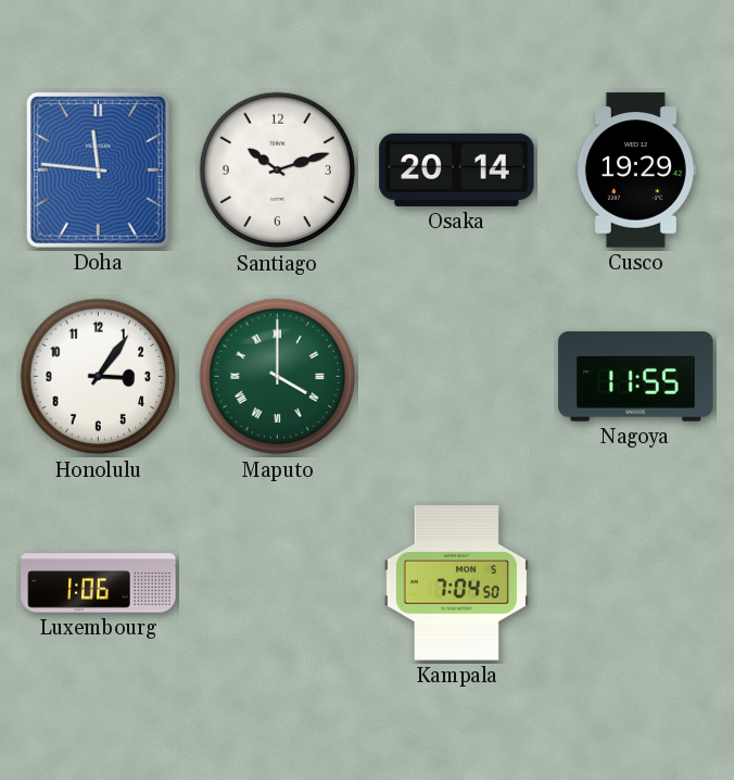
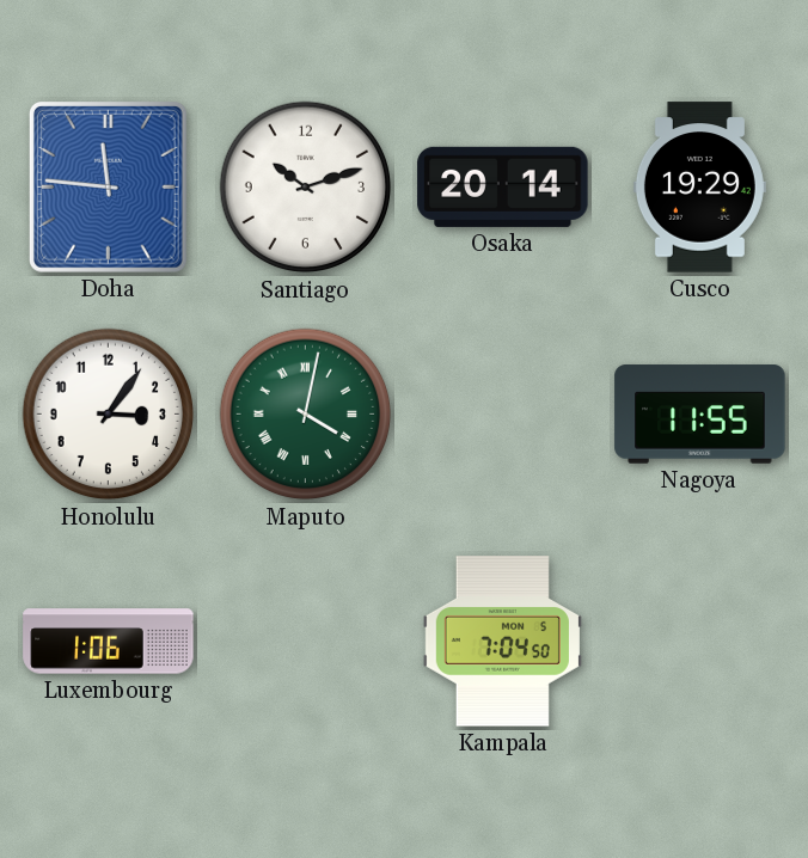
Maputo: 4:00 -> 4:02 (306, 415)
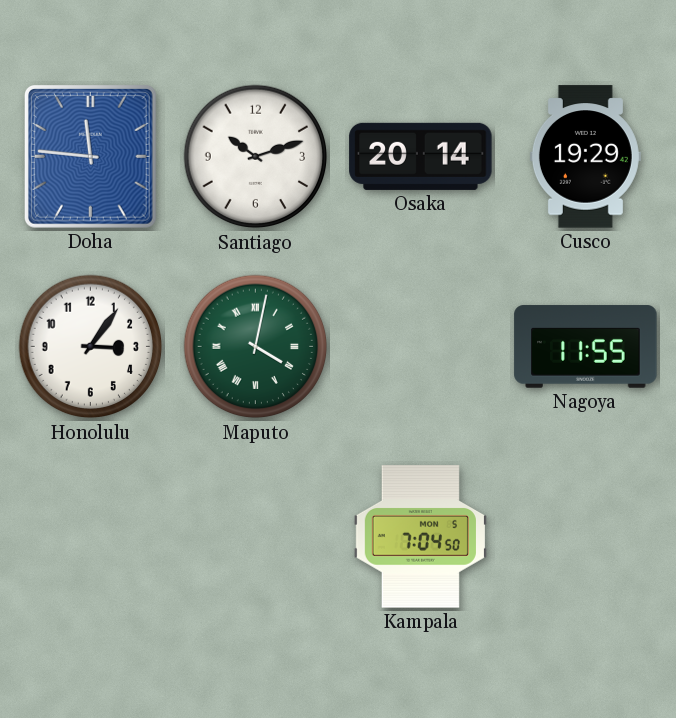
Luxembourg: 1:06 -> none (109, 642)
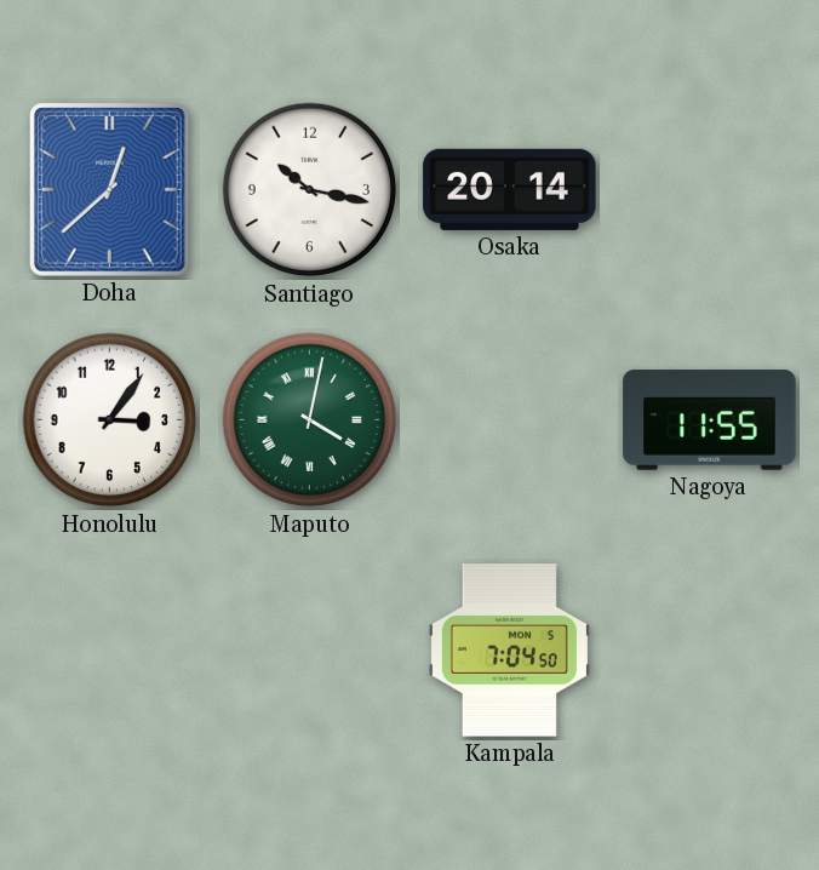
Doha: 11:46 -> 12:38 (109, 189)
Santiago: 10:12 -> 10:17 (310, 190)
Cusco: 19:29 -> none (585, 157)
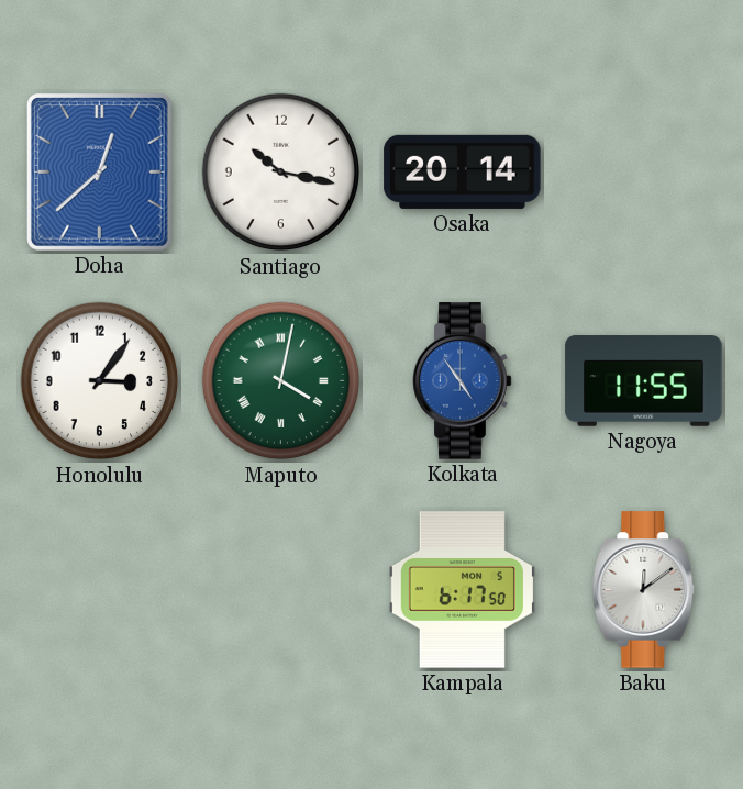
Kolkata: none -> 4:54 (463, 381)
Kampala: 7:04 -> 6:17 (462, 590)
Baku: none -> 12:09 (644, 590)
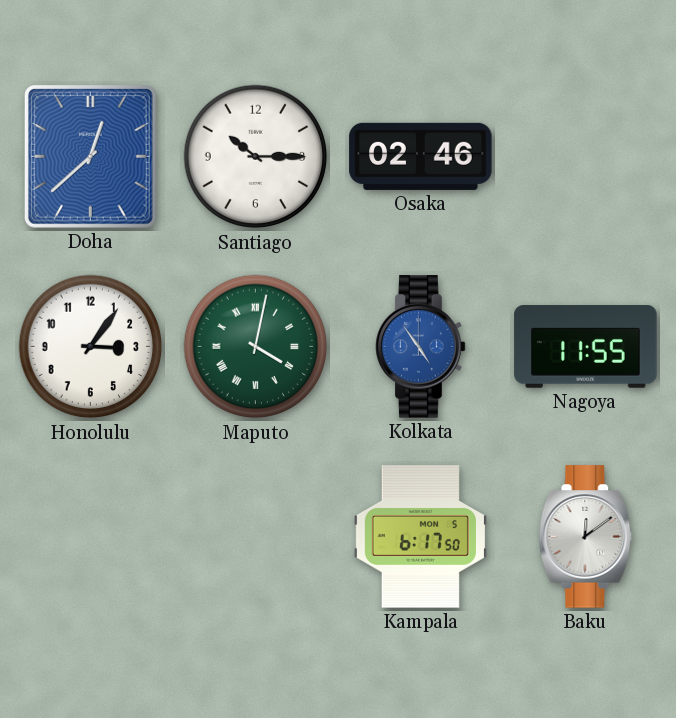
Santiago: 10:17 -> 10:15 (256, 157)
Osaka: 20:14 -> 02:46 (421, 156)
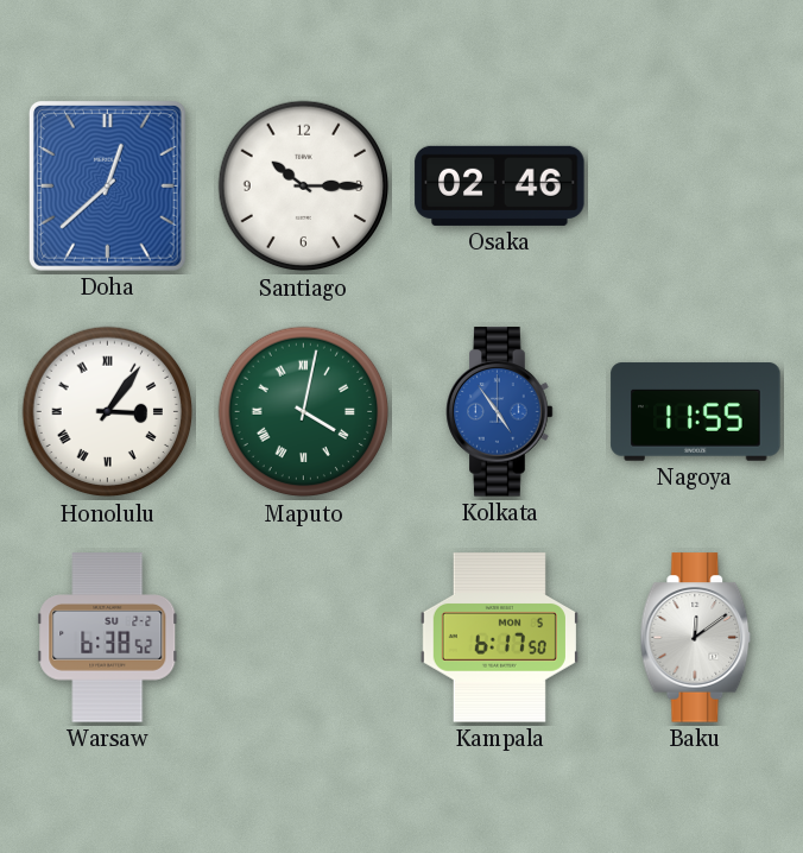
Honolulu numerals: Arabic -> Roman (108, 412)
Warsaw: none -> 6:38 (108, 638)
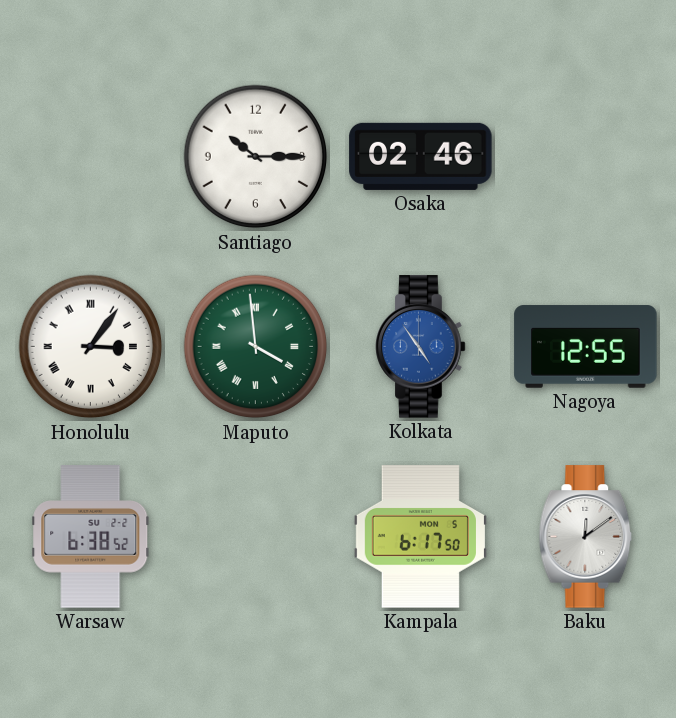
Doha: 12:38 -> none (107, 185)
Maputo: 4:02 -> 3:59 (256, 347)
Nagoya: 11:55 -> 12:55 (586, 347)
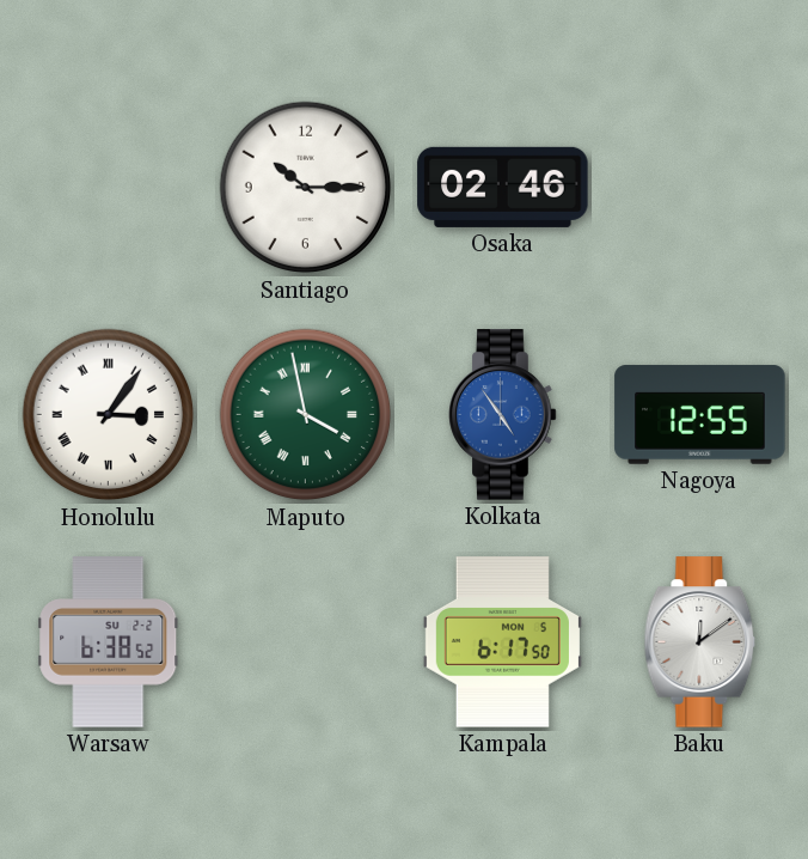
Maputo: 3:59 -> 3:58 (306, 415)
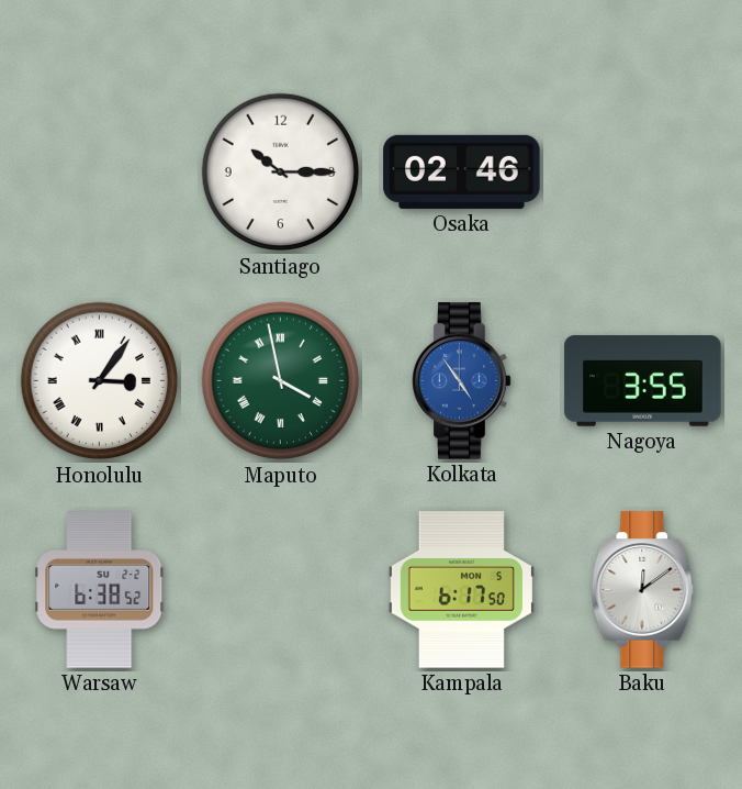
Nagoya: 12:55 -> 3:55 (643, 381)
